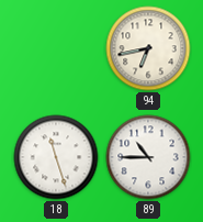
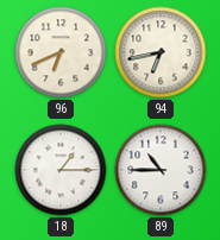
96: none -> 6:41 (61, 52)
18: 11:27 -> 1:15 (61, 170)
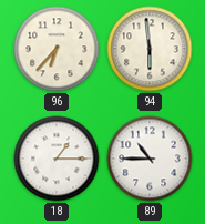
96: 6:41 -> 6:37 (57, 49)
94: 6:43 -> 5:59 (150, 49)
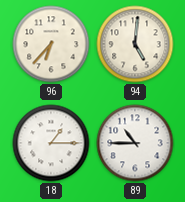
94: 5:59 -> 5:01 (135, 44)
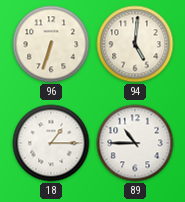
96: 6:37 -> 6:33 (51, 44)
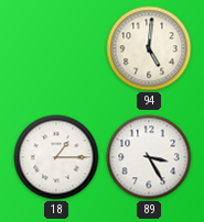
96: 6:33 -> none (51, 44)
89: 10:45 -> 3:25 (149, 157)
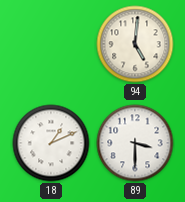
18: 1:15 -> 1:11 (51, 143)
89: 3:25 -> 3:30 (135, 143)
